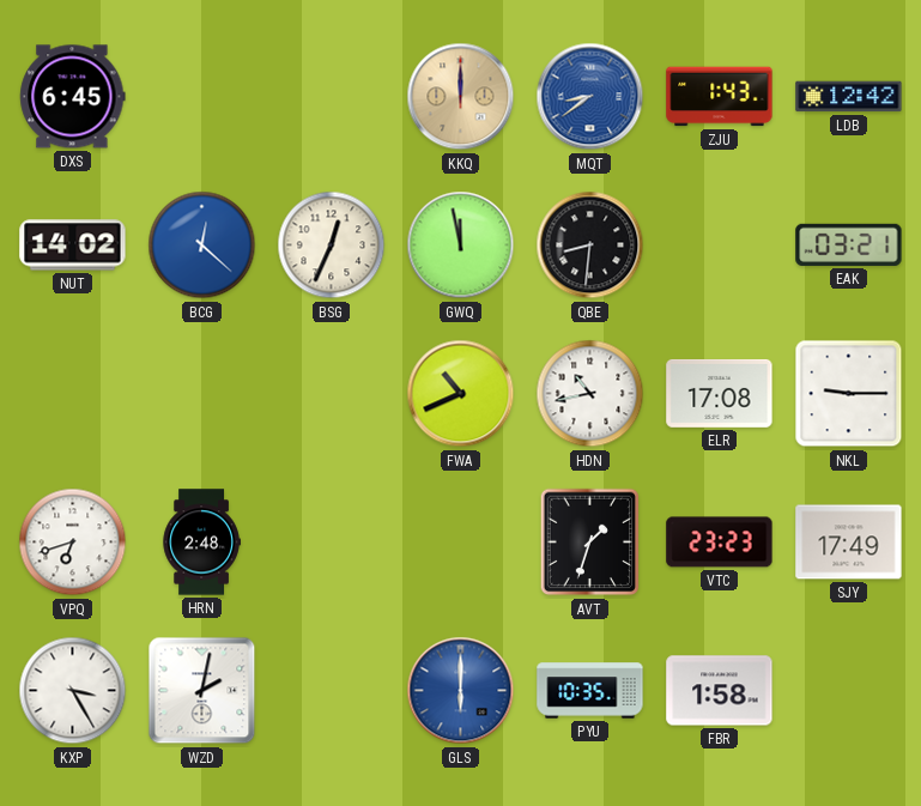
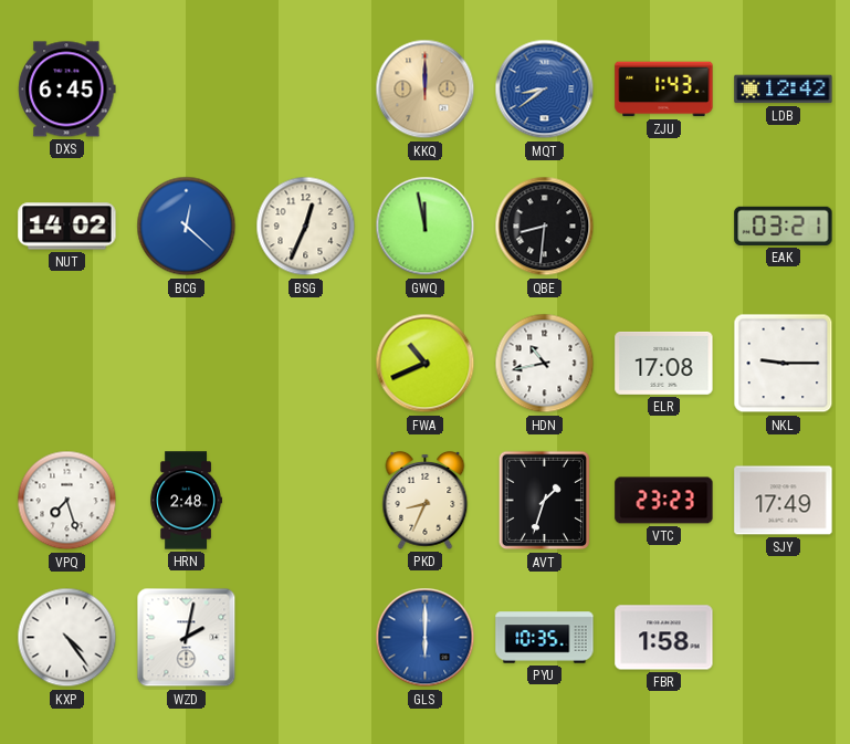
VPQ: 6:42 -> 7:27 (67, 501)
PKD: none -> 8:34 (426, 500)
KXP: 3:25 -> 4:24 (67, 638)
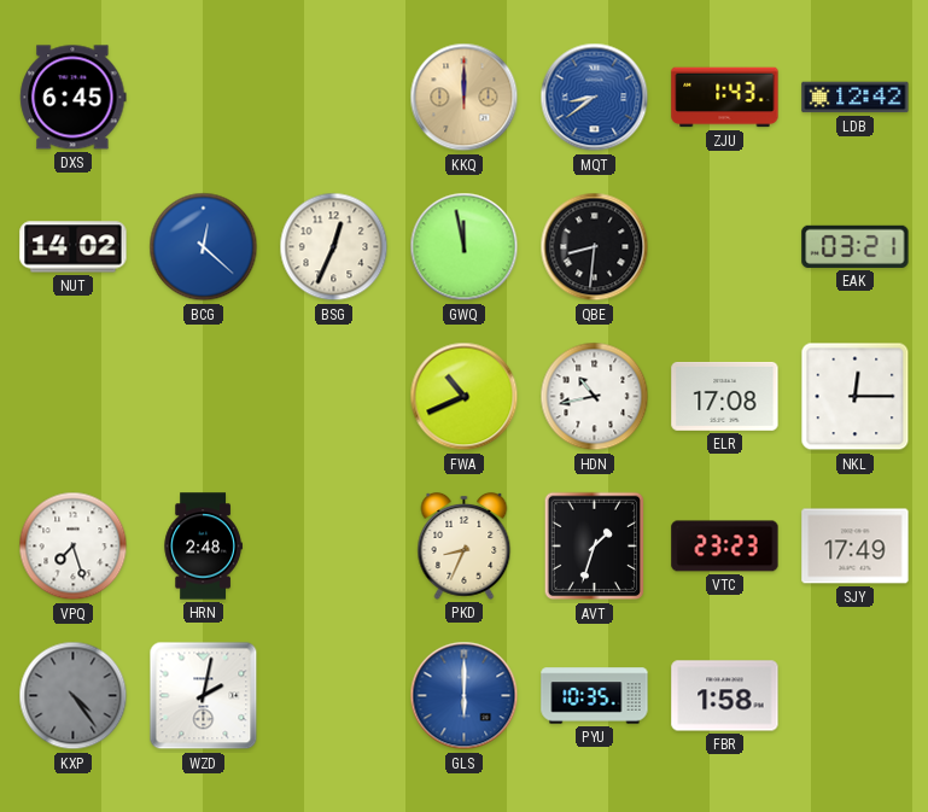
NKL: 9:15 -> 12:15 (856, 397)
KXP dial: white -> grey (74, 696)
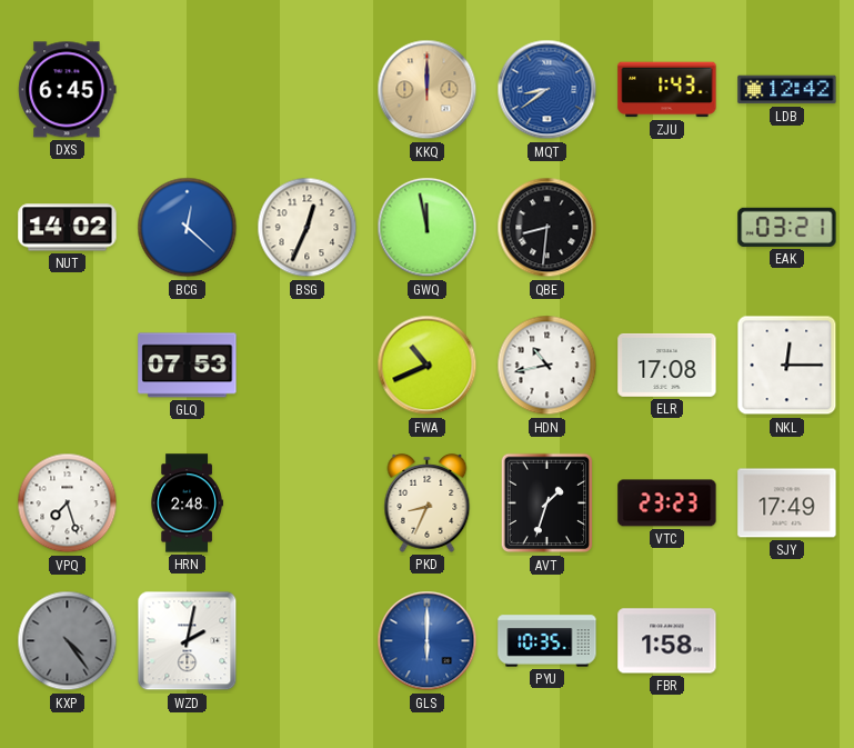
GLQ: none -> 07:53 (188, 366)
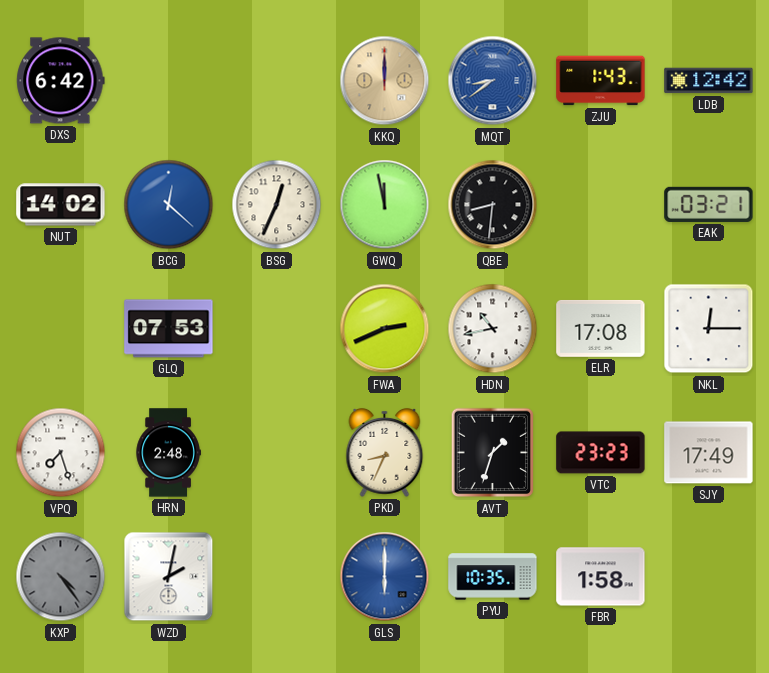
DXS: 6:45 -> 6:42 (61, 81)
FWA: 10:41 -> 2:41 (385, 329)
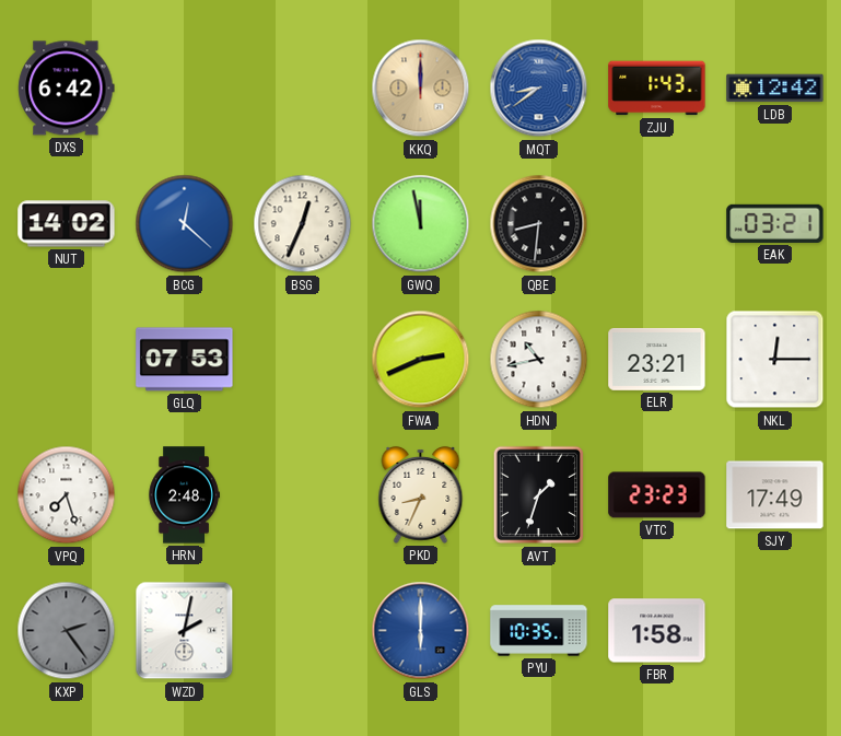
ELR: 17:08 -> 23:21 (657, 359)
KXP: 4:24 -> 2:24 (67, 631)
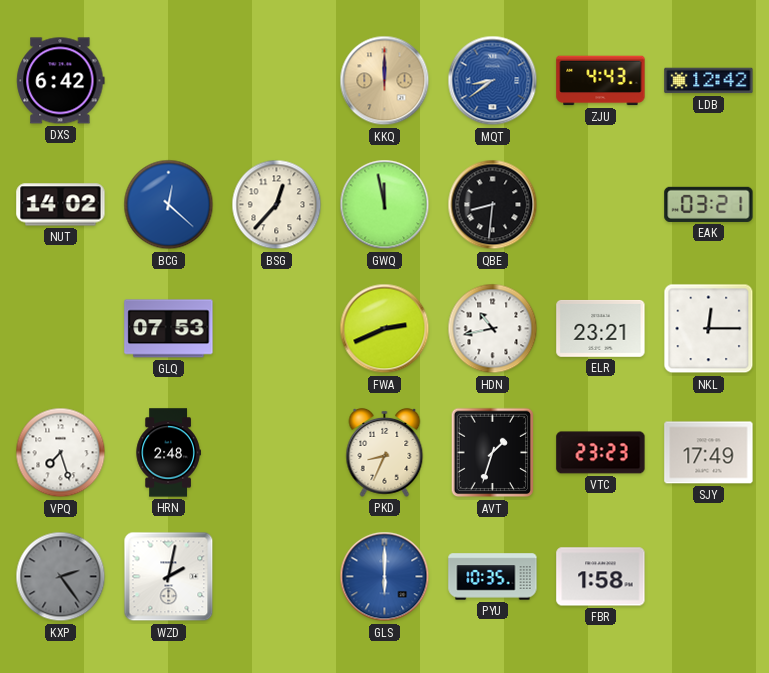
ZJU: 1:43 -> 4:43 (601, 81)
BSG: 12:34 -> 12:37 (277, 205)
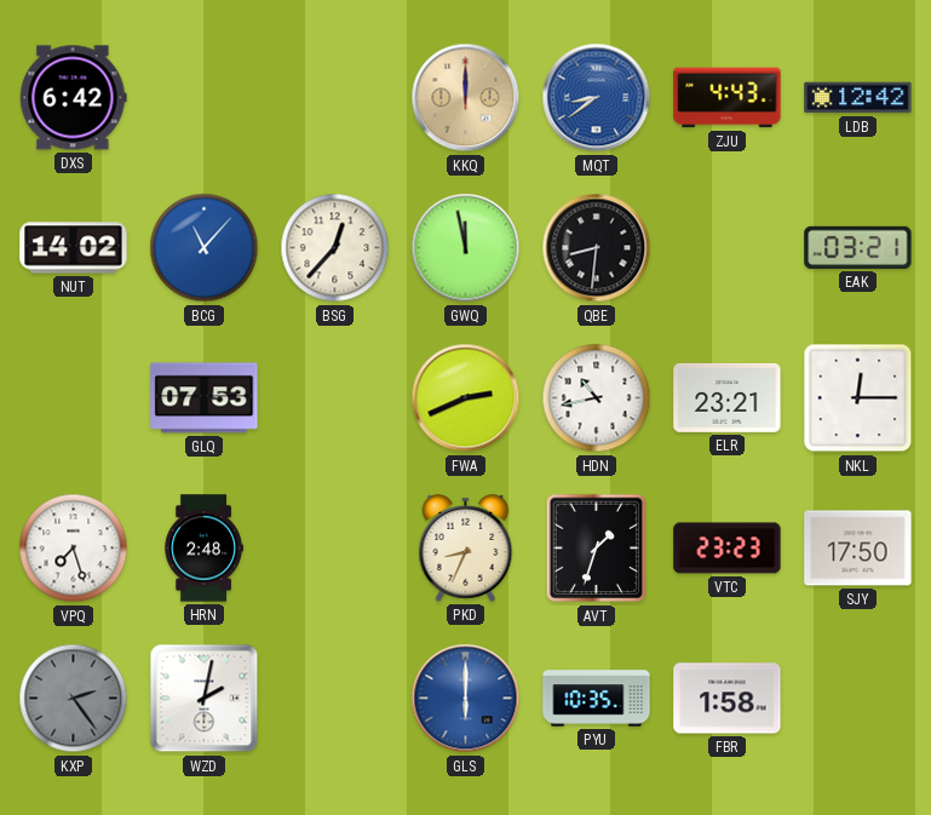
BCG: 12:22 -> 11:07 (205, 248)
SJY: 17:49 -> 17:50 (858, 549)
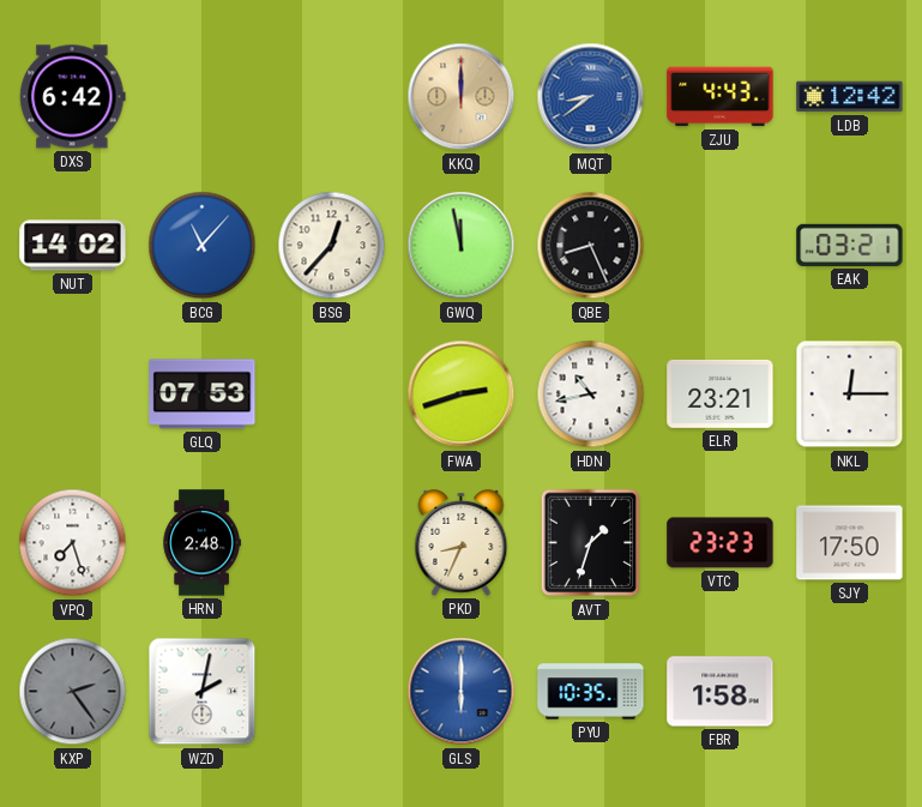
QBE: 8:31 -> 8:26 (591, 246)
FWA: 2:41 -> 2:42 (462, 395)
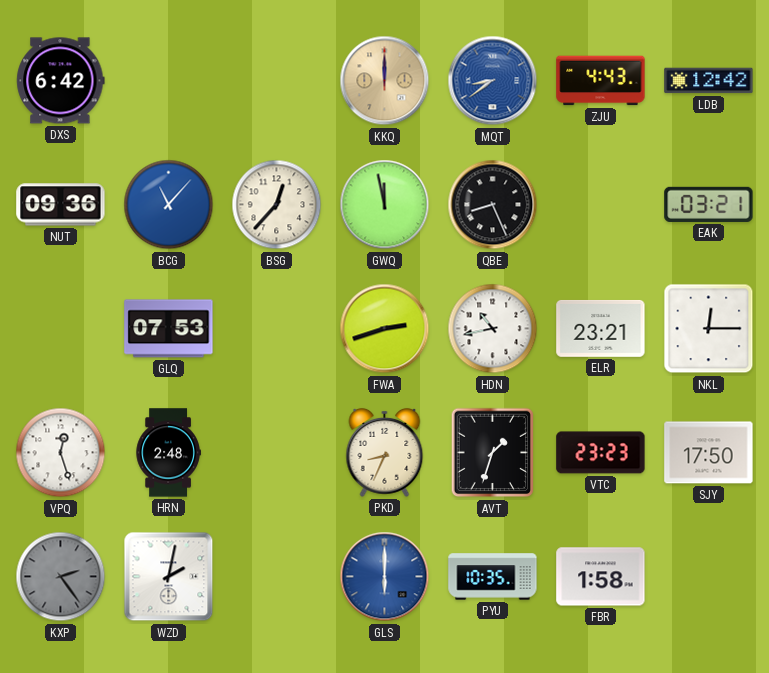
NUT: 14:02 -> 09:36 (61, 205)
VPQ: 7:27 -> 12:27 (61, 453)
